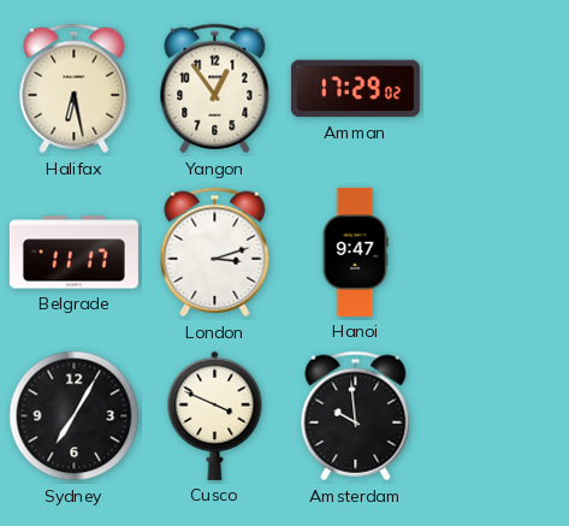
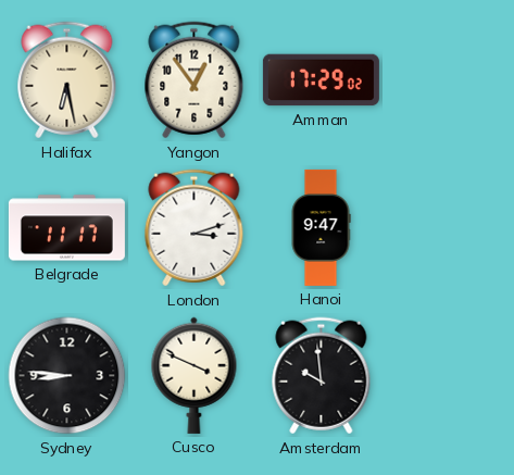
Sydney: 7:05 -> 8:46 (67, 376)
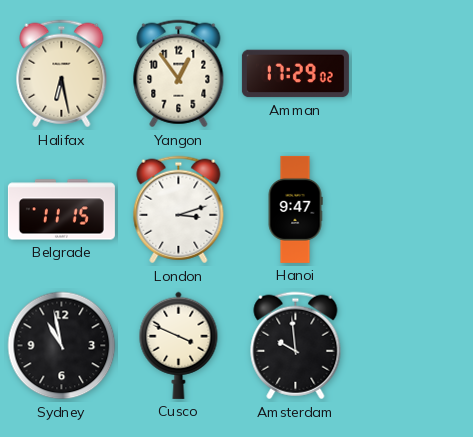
Belgrade: 11:17 -> 11:15 (61, 210)
Sydney: 8:46 -> 10:58 (62, 346)
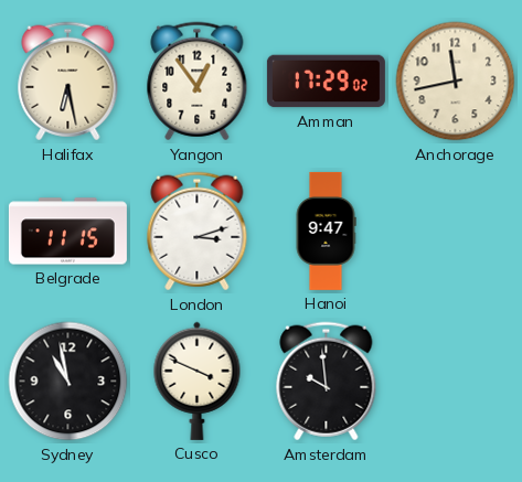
Anchorage: none -> 11:43 (456, 82)
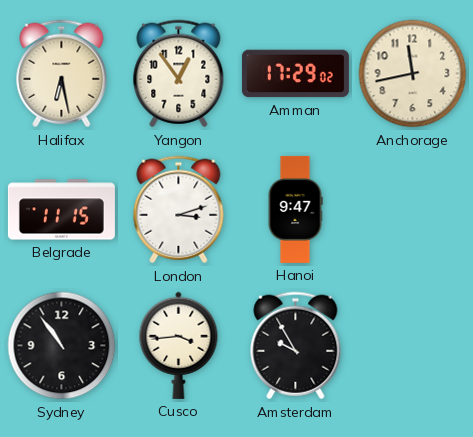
Sydney: 10:58 -> 10:54 (62, 346)
Cusco: 3:49 -> 3:44 (179, 345)
Amsterdam: 9:59 -> 9:55 (296, 346)
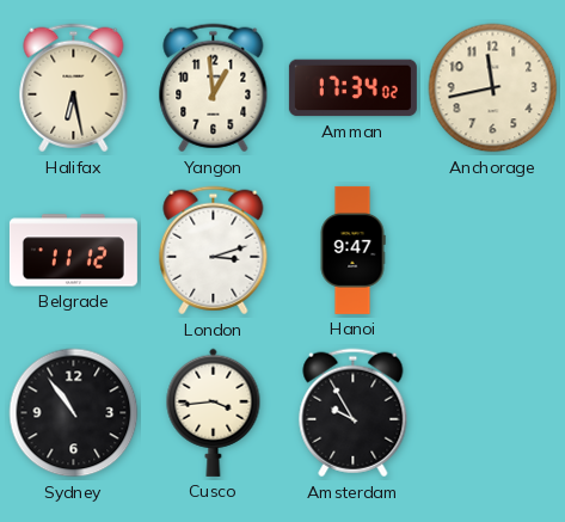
Yangon: 12:54 -> 12:59 (214, 88)
Amman: 17:29 -> 17:34 (352, 88)
Belgrade: 11:15 -> 11:12 (73, 251)
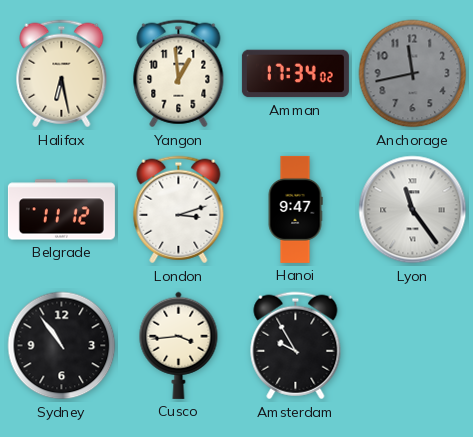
Anchorage dial: cream -> grey (413, 74)
Lyon: none -> 11:24 (413, 210)
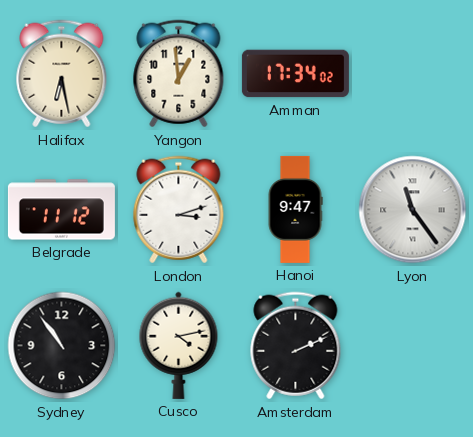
Anchorage: 11:43 -> none (413, 74)
Cusco: 3:44 -> 4:13 (179, 345)
Amsterdam: 9:55 -> 2:11 (296, 346)
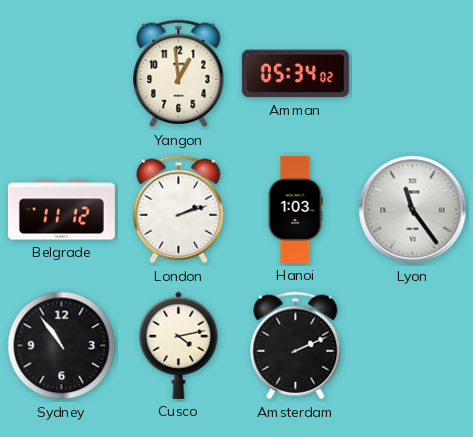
Halifax: 6:28 -> none (62, 74)
Amman: 17:34 -> 05:34 (295, 74)
London: 3:12 -> 2:12 (179, 210)
Hanoi: 9:47 -> 1:03 (295, 209)
